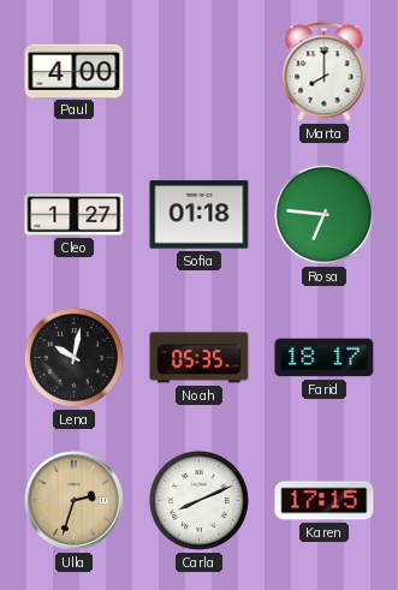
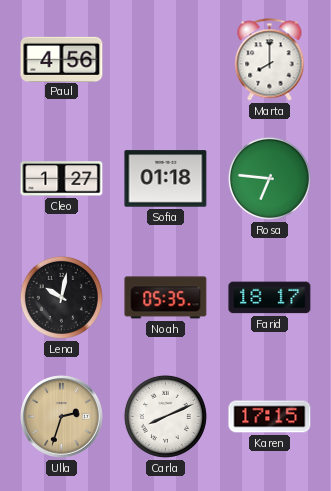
Paul: 4:00 -> 4:56 (62, 59)
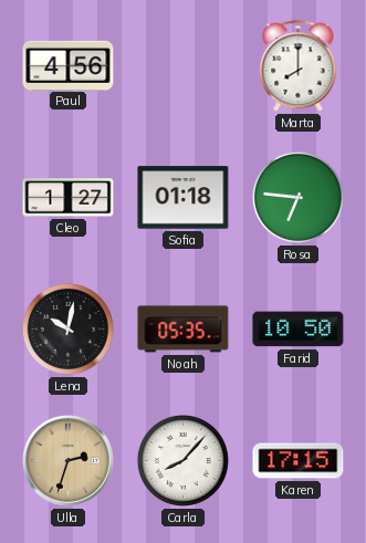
Farid: 18:17 -> 10:50 (299, 330)
Carla: 8:11 -> 8:07 (182, 460)
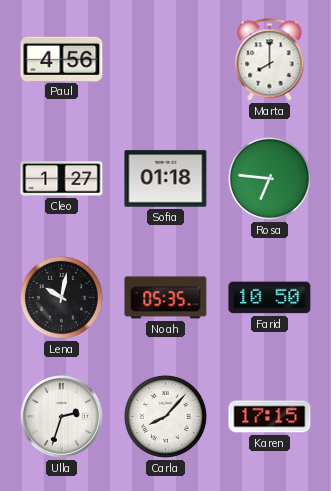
Ulla dial: champagne -> white (62, 417)
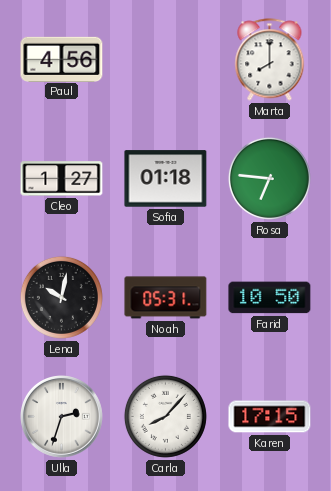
Noah: 05:35 -> 05:31 (166, 298)
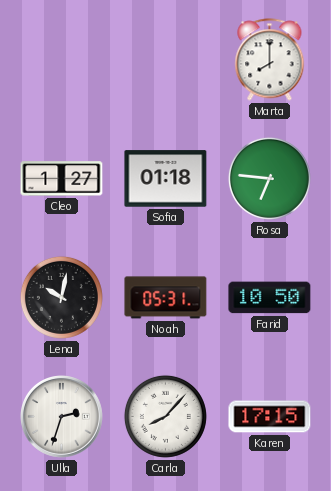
Paul: 4:56 -> none (62, 59)
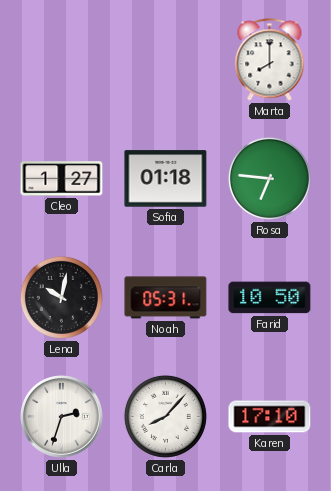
Karen: 17:15 -> 17:10 (270, 417)
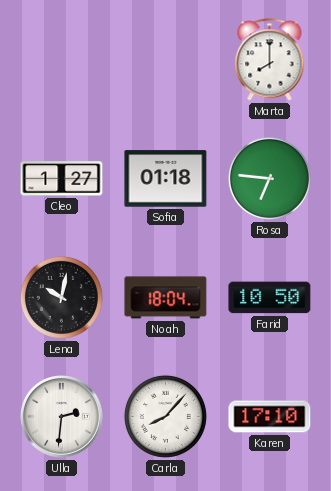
Noah: 05:31 -> 18:04 (166, 298)
Ulla: 2:33 -> 2:31 (62, 417)
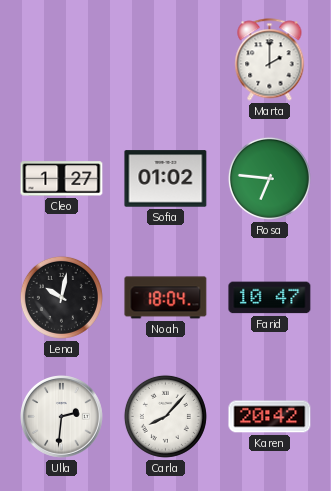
Marta: 8:00 -> 2:00 (270, 60)
Sofia: 01:18 -> 01:02 (166, 179)
Farid: 10:50 -> 10:47 (270, 298)
Karen: 17:10 -> 20:42 (270, 417)
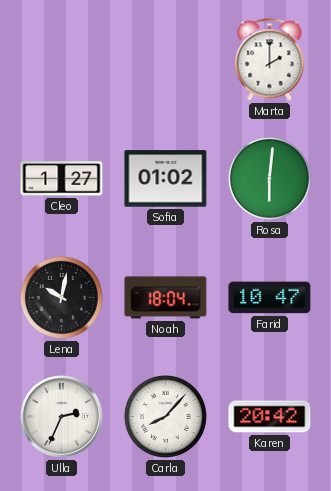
Rosa: 6:46 -> 6:01 (269, 178)
Ulla: 2:31 -> 2:34 (62, 417)
